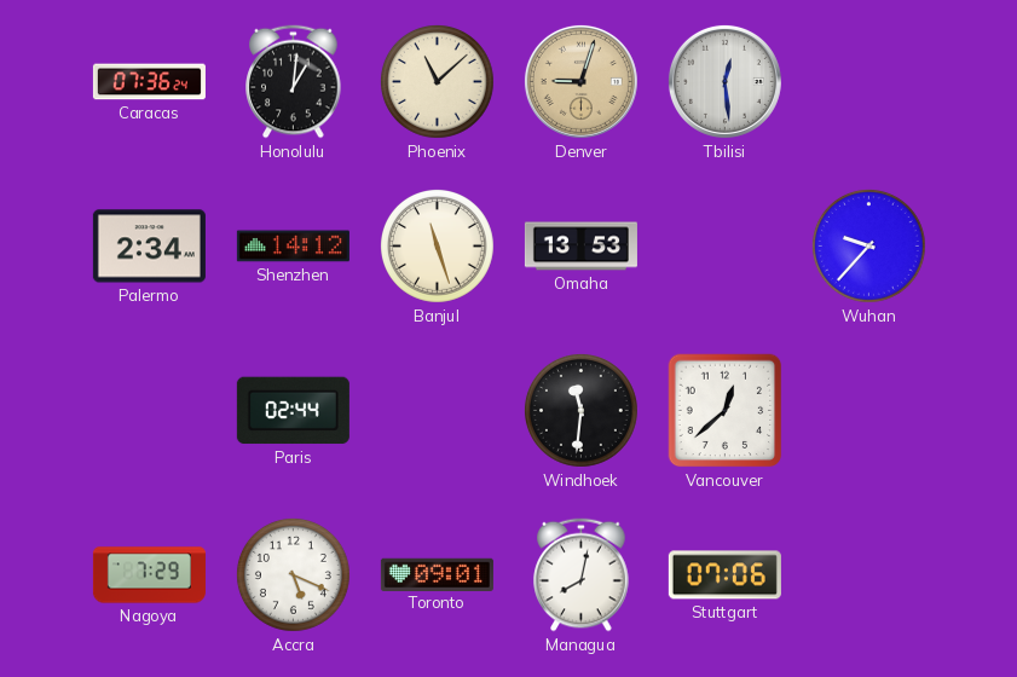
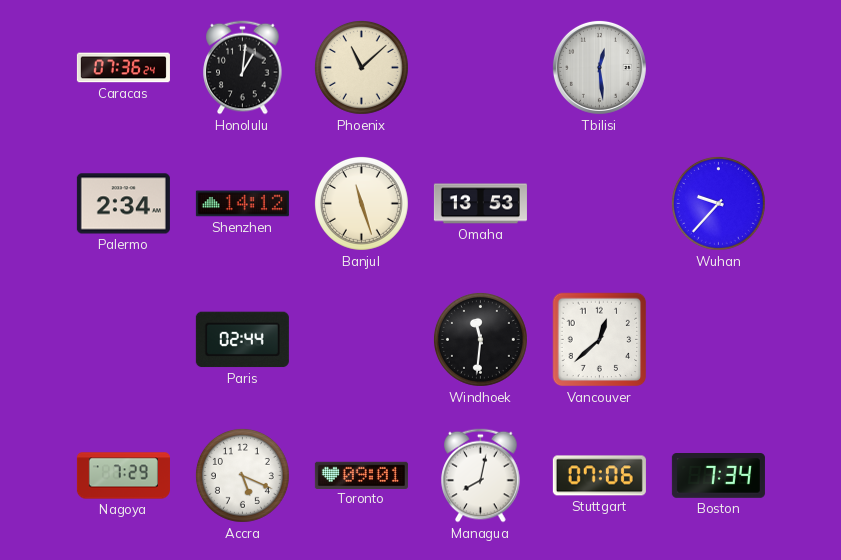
Denver: 9:03 -> none (580, 81)
Boston: none -> 7:34 (718, 476)
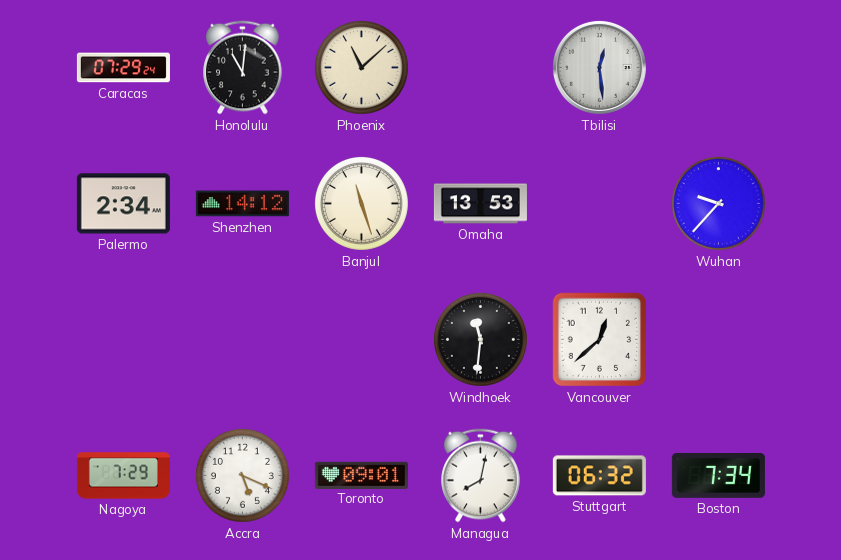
Caracas: 07:36 -> 07:29 (123, 68)
Honolulu: 1:01 -> 11:01 (243, 68)
Paris: 02:44 -> none (242, 340)
Stuttgart: 07:06 -> 06:32 (599, 476)
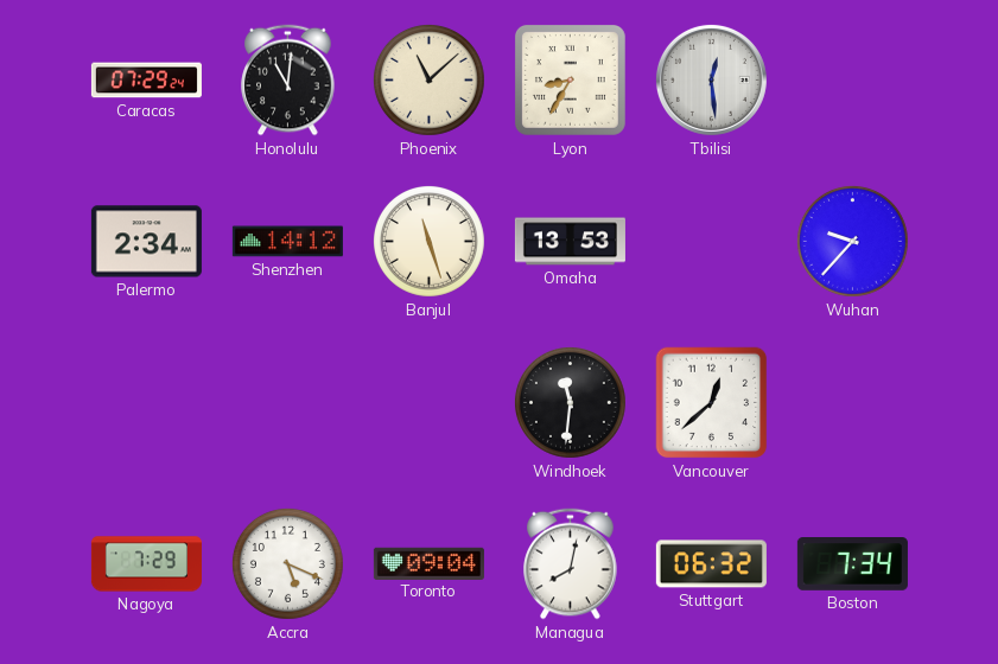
Lyon: none -> 8:35 (570, 79)
Toronto: 09:01 -> 09:04 (428, 563)
